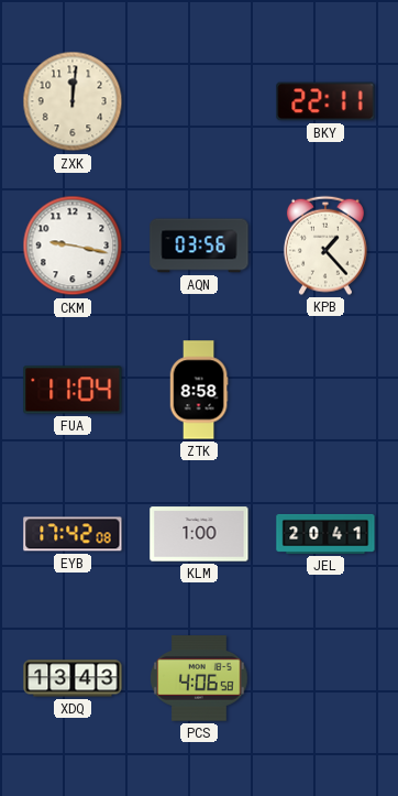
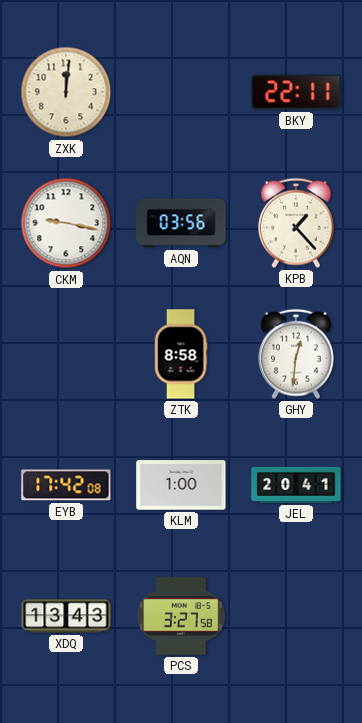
FUA: 11:04 -> none (73, 390)
GHY: none -> 12:31 (296, 354)
PCS: 4:06 -> 3:27 (181, 616)
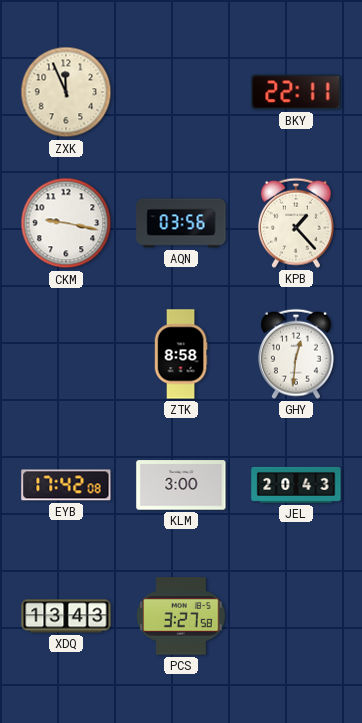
ZXK: 12:01 -> 11:56 (66, 92)
KLM: 1:00 -> 3:00 (181, 485)
JEL: 20:41 -> 20:43 (296, 485)
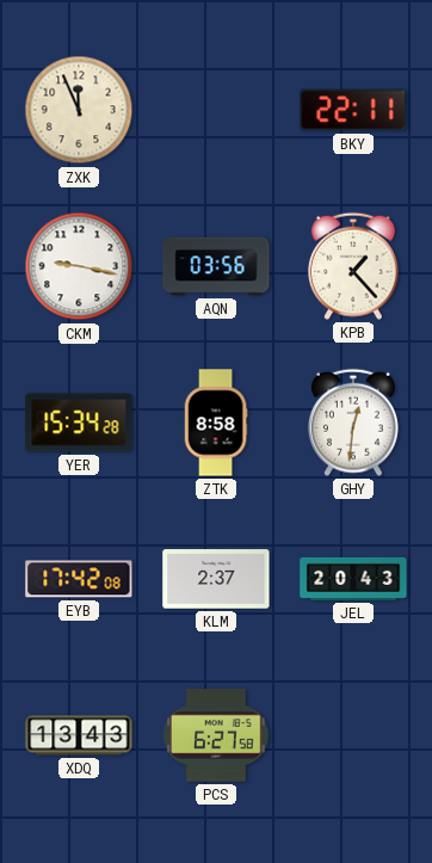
YER: none -> 15:34 (79, 423)
KLM: 3:00 -> 2:37 (216, 579)
PCS: 3:27 -> 6:27 (216, 735)
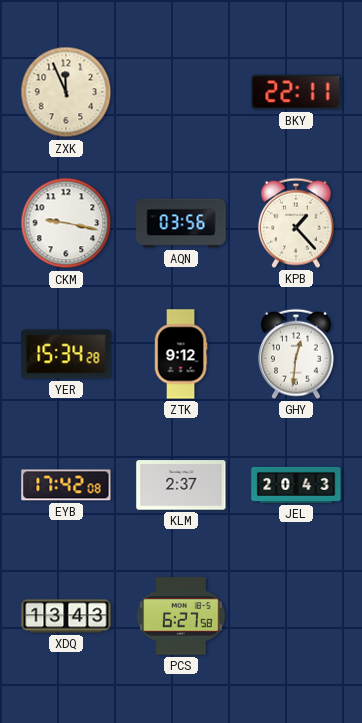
ZTK: 8:58 -> 9:12 (181, 354)
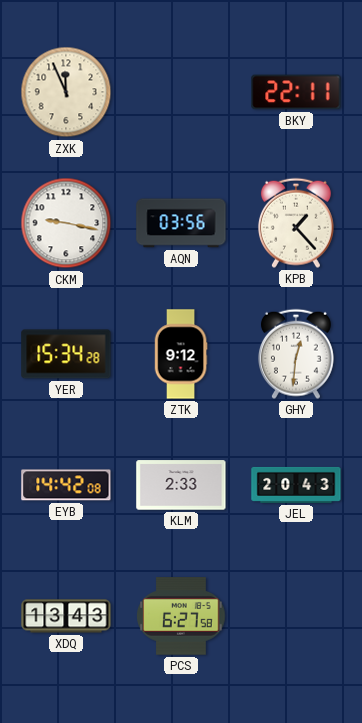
EYB: 17:42 -> 14:42 (66, 485)
KLM: 2:37 -> 2:33 (181, 485)
